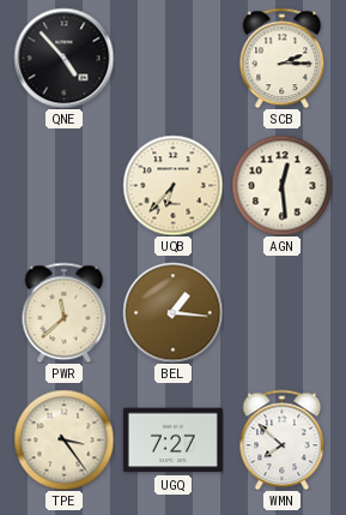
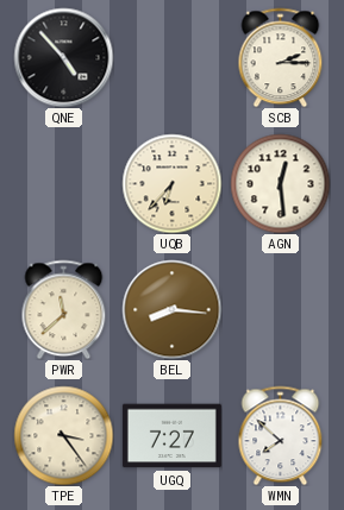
BEL: 1:16 -> 8:16 (171, 309)
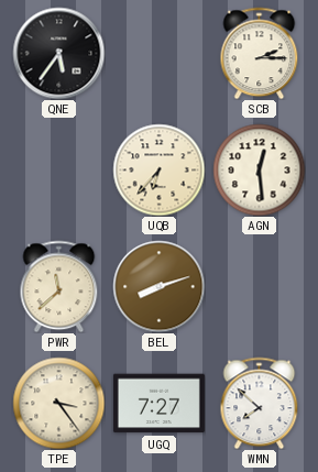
QNE: 4:53 -> 5:36 (58, 53)
BEL: 8:16 -> 8:12 (158, 286)
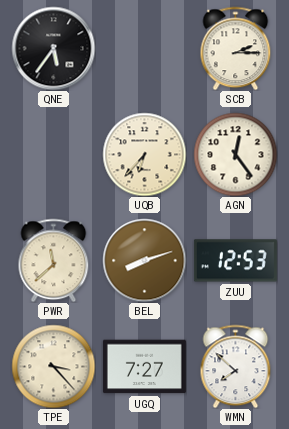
AGN: 12:29 -> 12:24 (235, 154)
ZUU: none -> 12:53 (235, 261)
TPE: 3:24 -> 3:23 (53, 366)
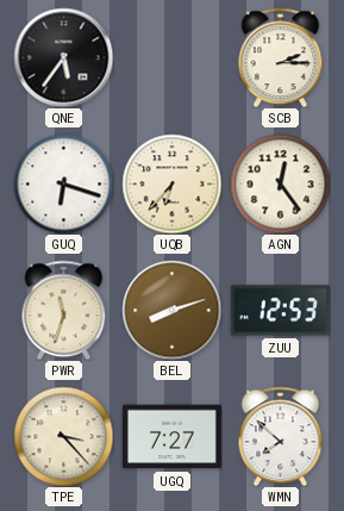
GUQ: none -> 6:18 (63, 183)
PWR: 11:38 -> 11:33 (64, 310)
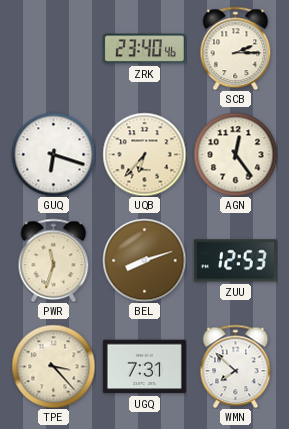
QNE: 5:36 -> none (63, 57)
ZRK: none -> 23:40 (144, 49)
UGQ: 7:27 -> 7:31 (144, 367)
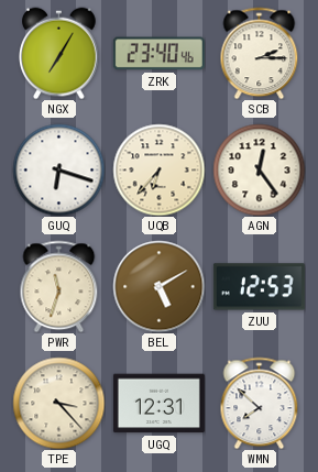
NGX: none -> 7:05 (59, 53)
BEL: 8:12 -> 5:10 (158, 286)
UGQ: 7:31 -> 12:31 (158, 404)
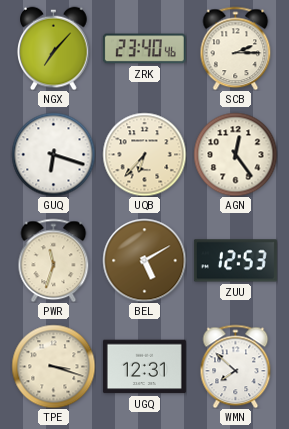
NGX: 7:05 -> 7:07 (54, 48)
TPE: 3:23 -> 3:18 (53, 366)
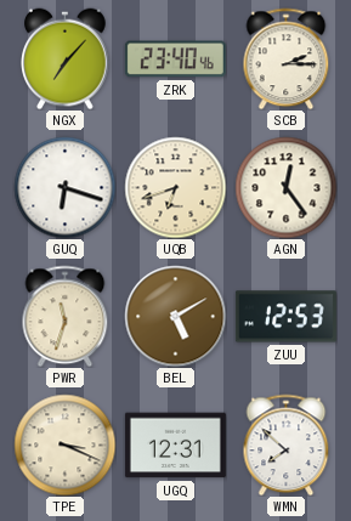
UQB: 6:37 -> 6:42 (175, 187)
TPE: 3:18 -> 3:19 (64, 444)
